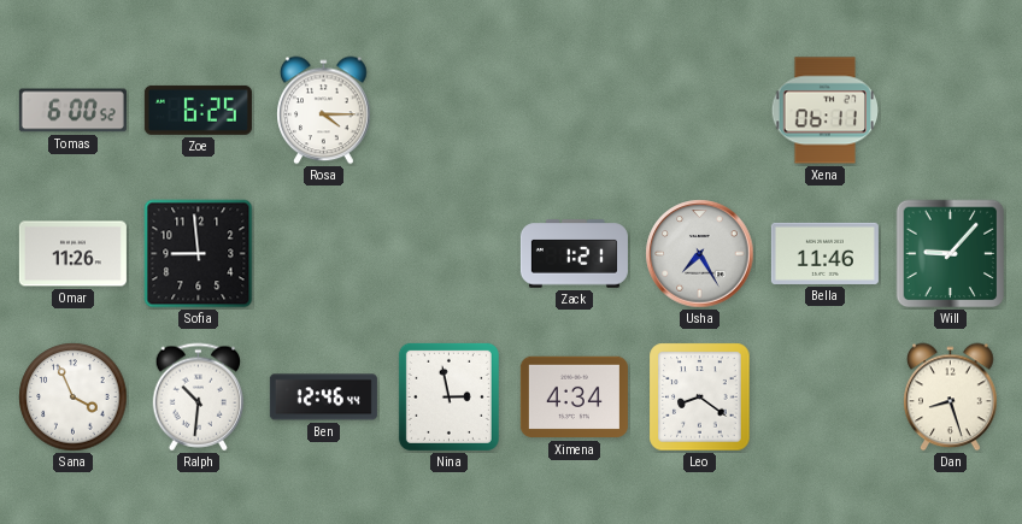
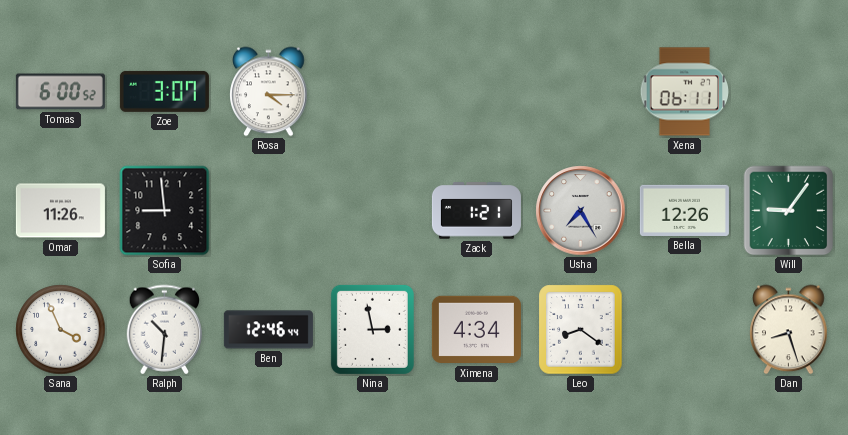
Zoe: 6:25 -> 3:07 (164, 91)
Bella: 11:46 -> 12:26 (684, 210)
Will: 9:07 -> 9:06 (789, 211)
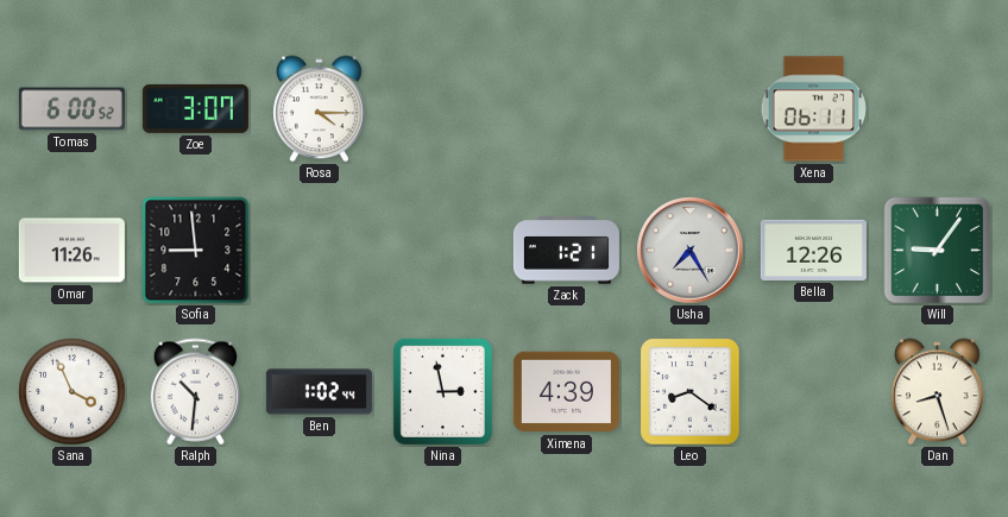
Ben: 12:46 -> 1:02 (319, 392)
Ximena: 4:34 -> 4:39 (566, 392)
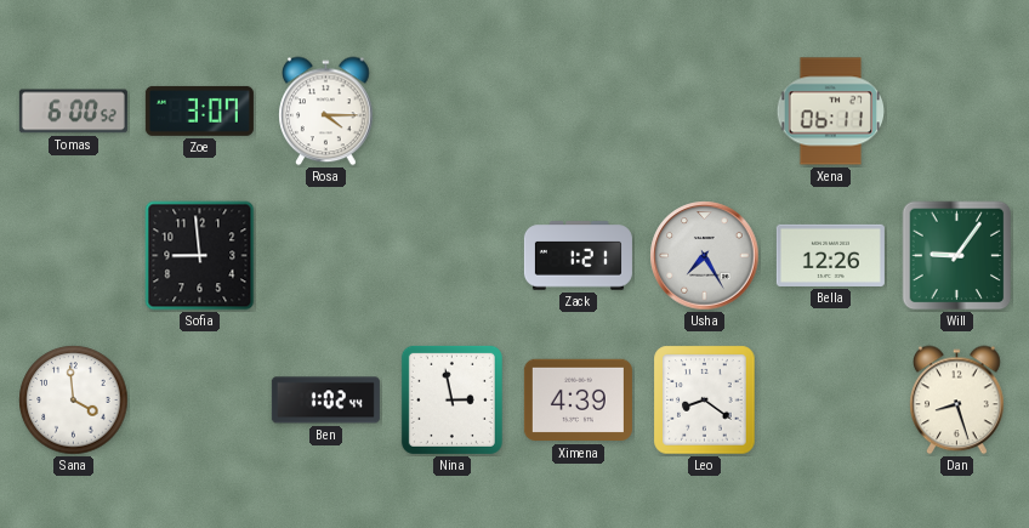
Omar: 11:26 -> none (71, 251)
Sana: 3:56 -> 3:59 (74, 401)
Ralph: 10:31 -> none (196, 392)
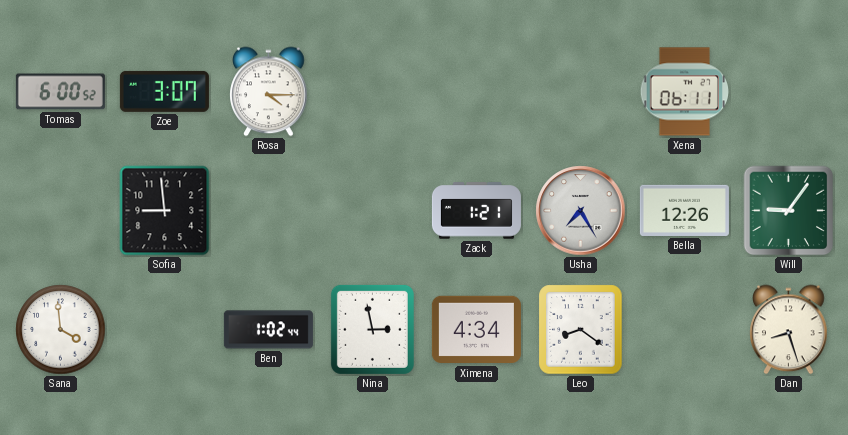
Ximena: 4:39 -> 4:34 (476, 330)
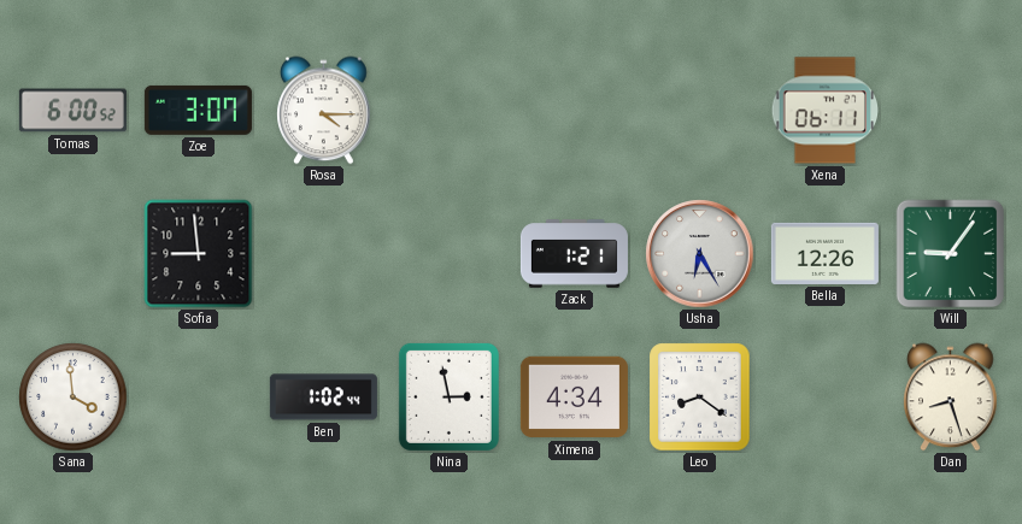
Usha: 7:25 -> 6:25 (700, 254)
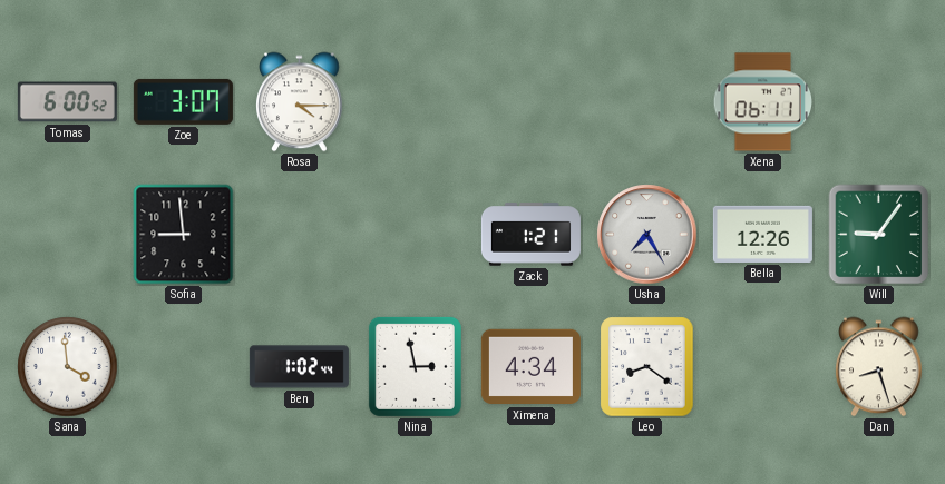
Usha: 6:25 -> 7:25 (647, 235)
